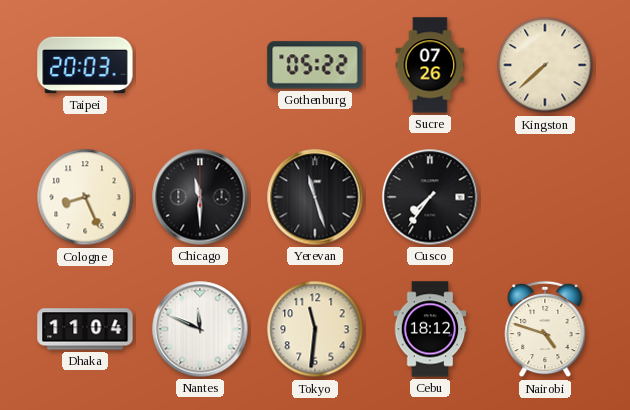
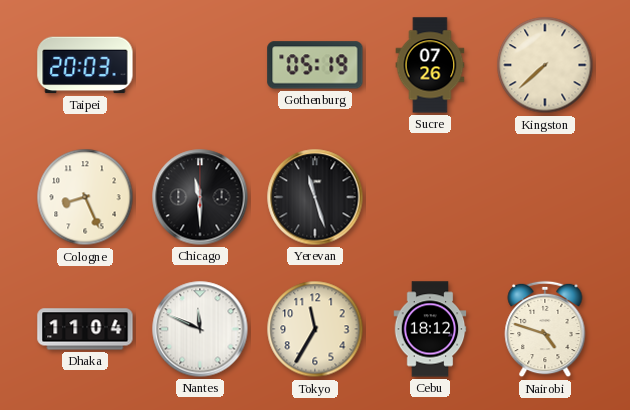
Gothenburg: 05:22 -> 05:19 (315, 65)
Cusco: 7:36 -> none (430, 197)
Tokyo: 11:31 -> 11:35 (315, 329)
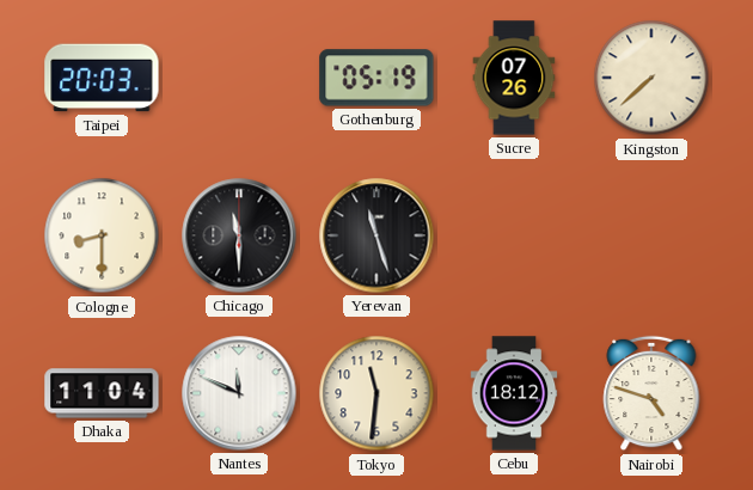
Cologne: 8:26 -> 8:30 (102, 235)
Tokyo: 11:35 -> 11:31 (376, 393)
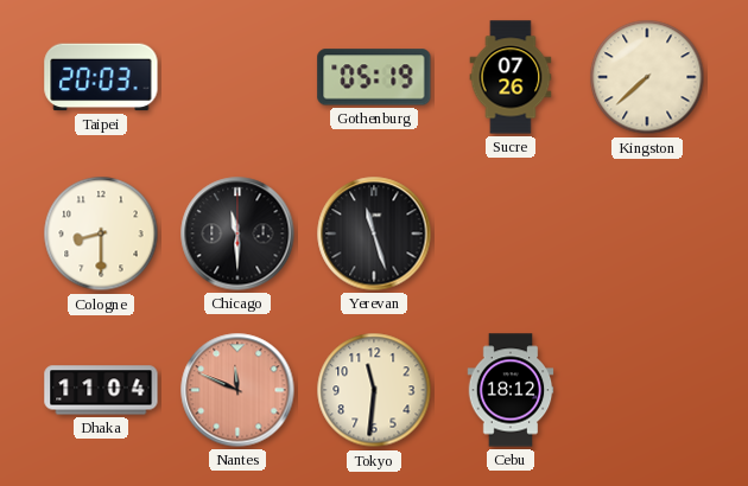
Nantes dial: white -> salmon (237, 390)
Nairobi: 4:48 -> none (651, 393)
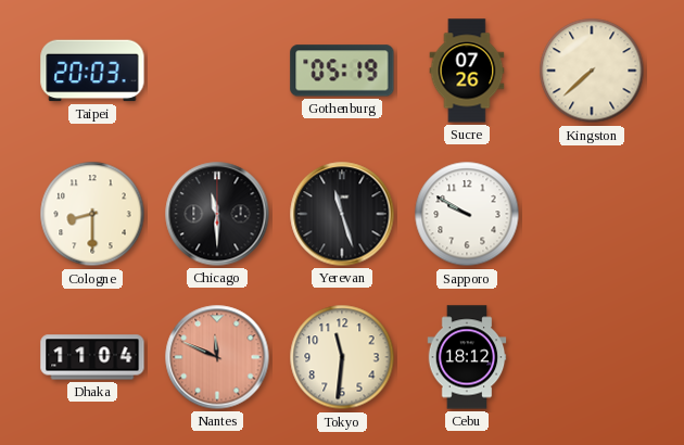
Sapporo: none -> 9:50 (467, 214)
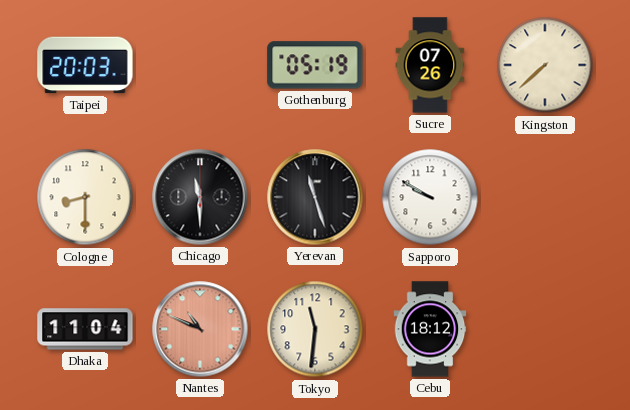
Nantes: 11:49 -> 10:49 (200, 329)
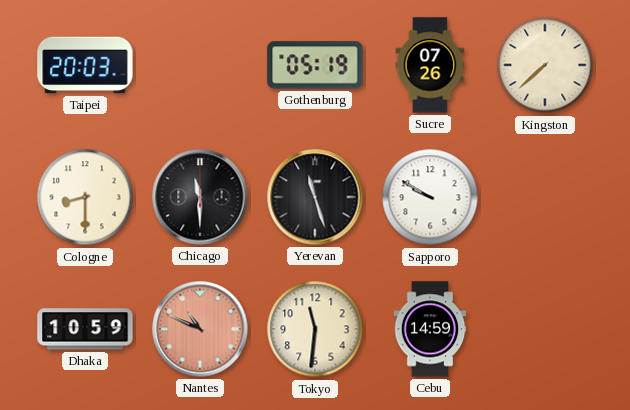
Dhaka: 11:04 -> 10:59 (85, 329)
Cebu: 18:12 -> 14:59 (430, 329)
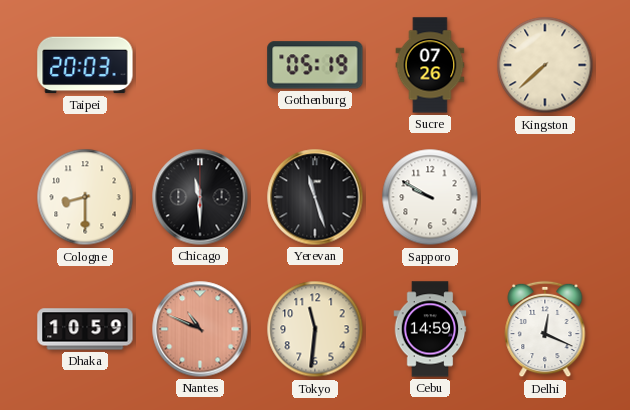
Delhi: none -> 12:19 (545, 329)
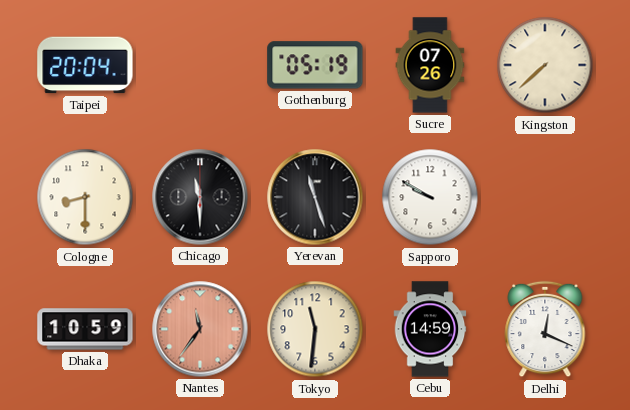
Taipei: 20:03 -> 20:04 (85, 65)
Nantes: 10:49 -> 11:36 (200, 329)
